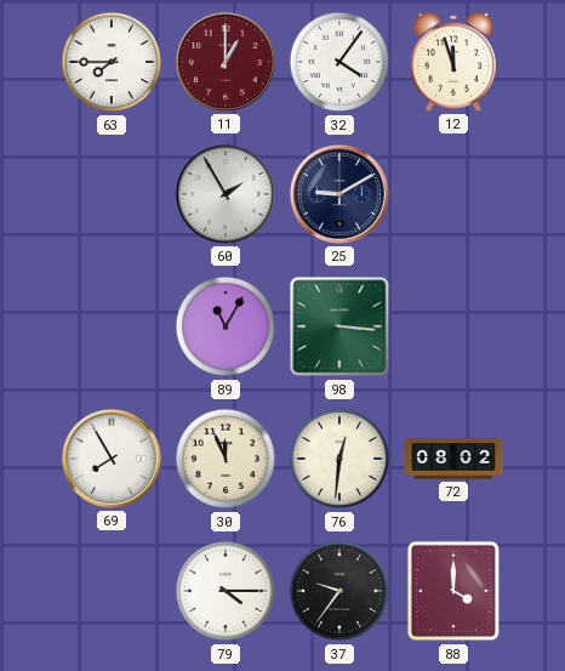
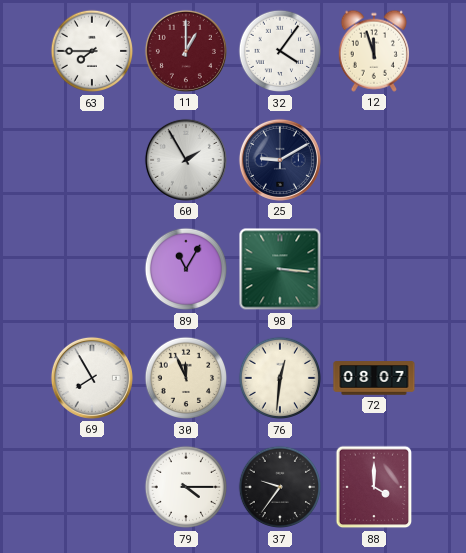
72: 08:02 -> 08:07 (374, 378)
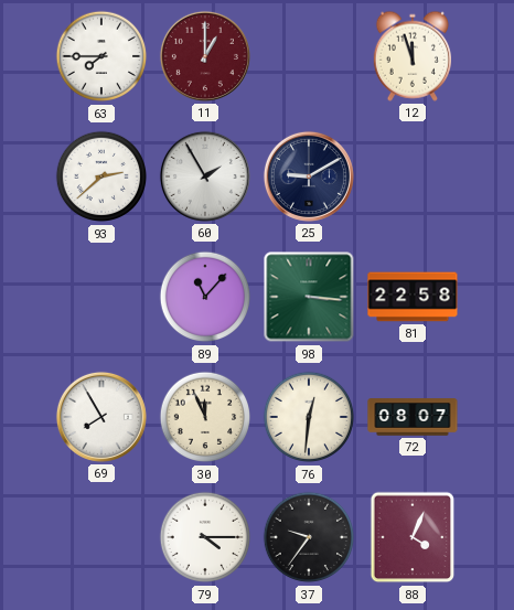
32: 4:06 -> none (280, 51)
93: none -> 2:38 (101, 176)
89: 11:05 -> 11:07 (205, 297)
81: none -> 22:58 (413, 297)
88: 4:00 -> 4:04 (413, 537)
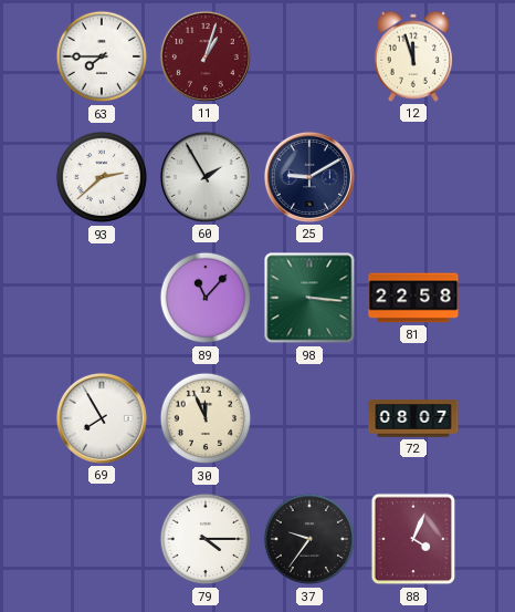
11: 1:00 -> 1:03 (206, 56)
76: 12:31 -> none (309, 417)
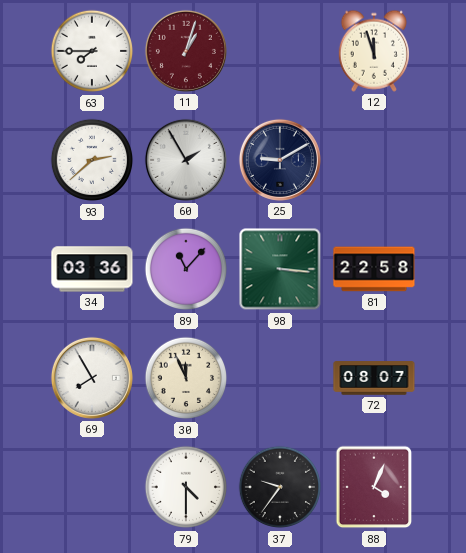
34: none -> 03:36 (92, 269)
79: 4:15 -> 4:30 (186, 487)
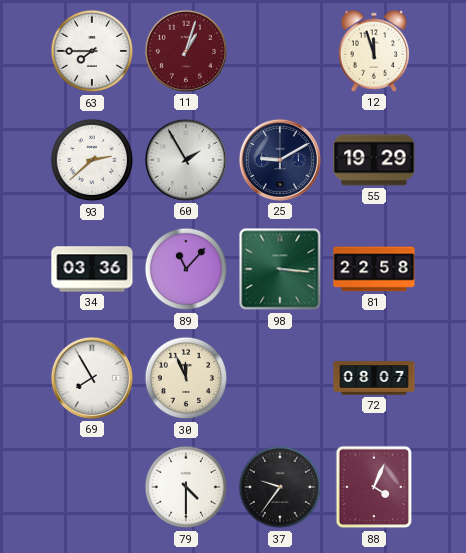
55: none -> 19:29 (374, 160)
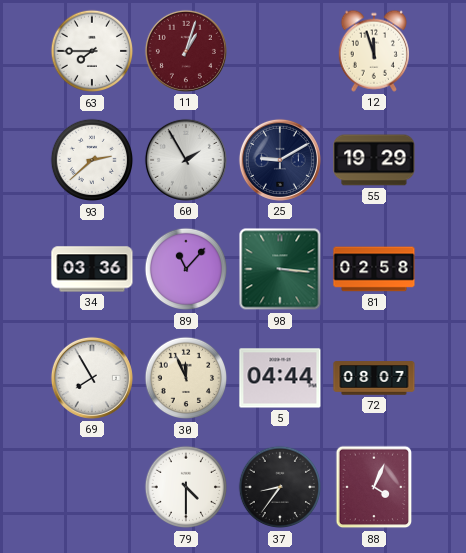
81: 22:58 -> 02:58 (374, 269)
5: none -> 04:44 (280, 378)
37: 9:36 -> 8:36 (280, 487)
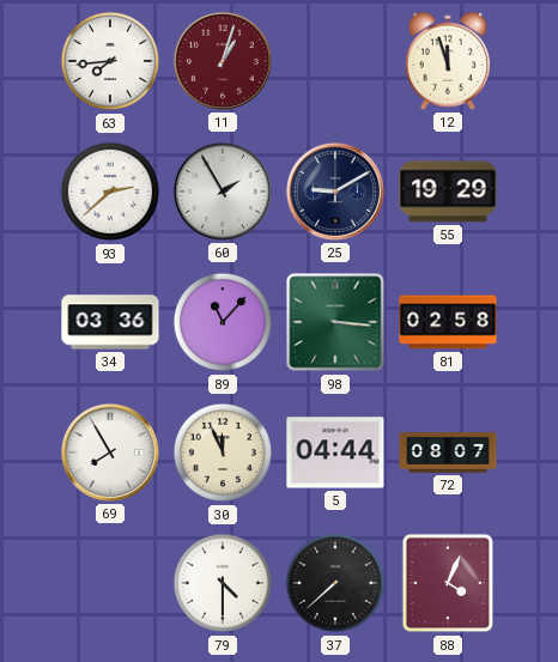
63: 7:45 -> 7:44 (110, 61)
37: 8:36 -> 7:38 (335, 583)
